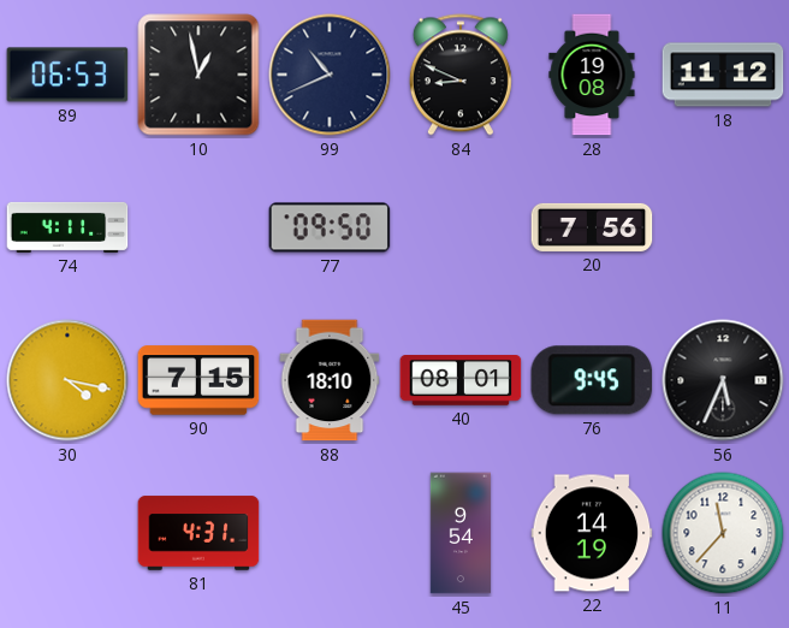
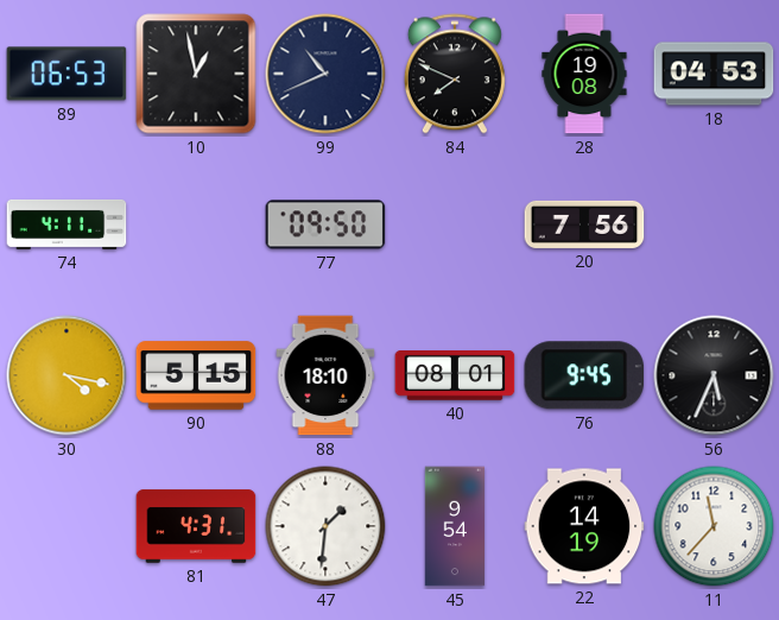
84: 8:49 -> 7:49 (455, 74)
18: 11:12 -> 04:53 (714, 74)
90: 7:15 -> 5:15 (196, 375)
47: none -> 1:31 (325, 526)
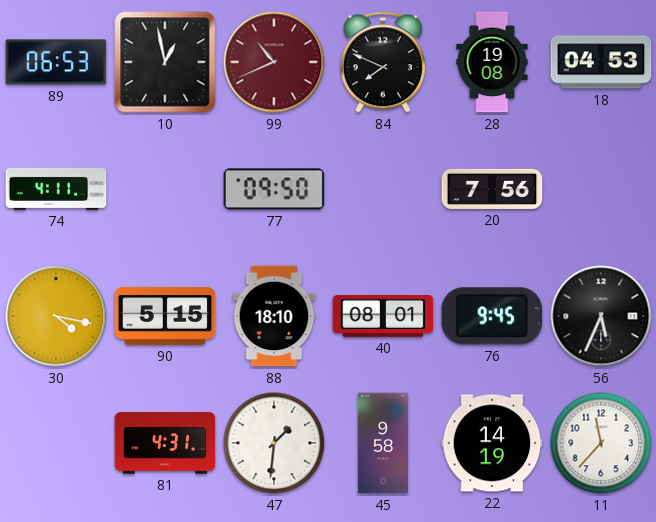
99 dial: navy -> burgundy (274, 62)
45: 9:54 -> 9:58 (382, 443)
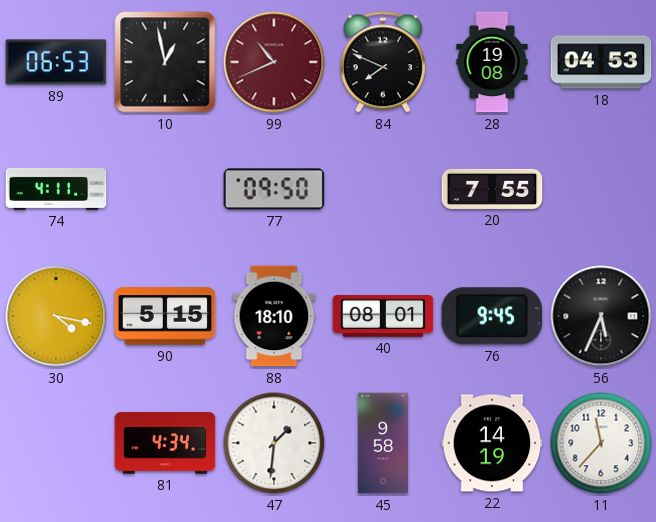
20: 7:56 -> 7:55 (492, 189)
81: 4:31 -> 4:34 (165, 443)
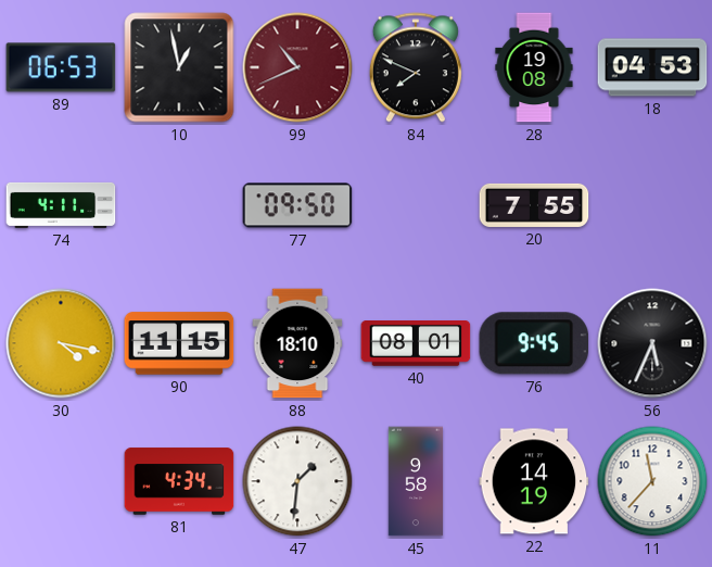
90: 5:15 -> 11:15 (179, 343)
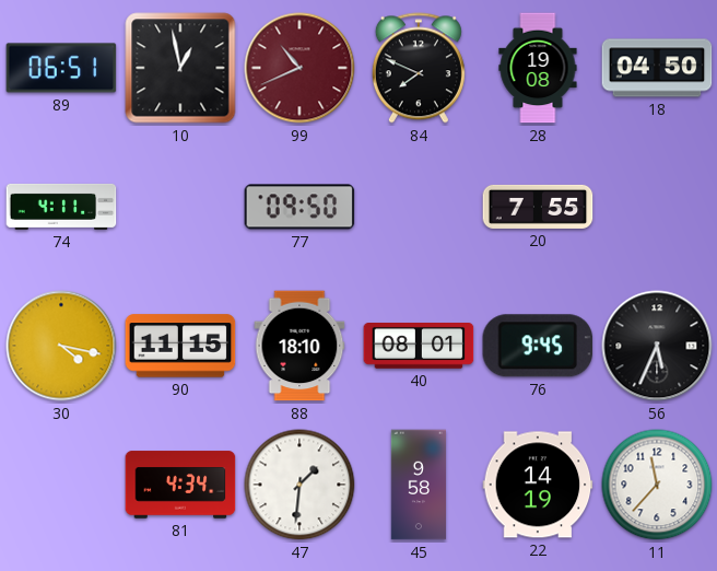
89: 06:53 -> 06:51 (61, 68)
18: 04:53 -> 04:50 (657, 68)
